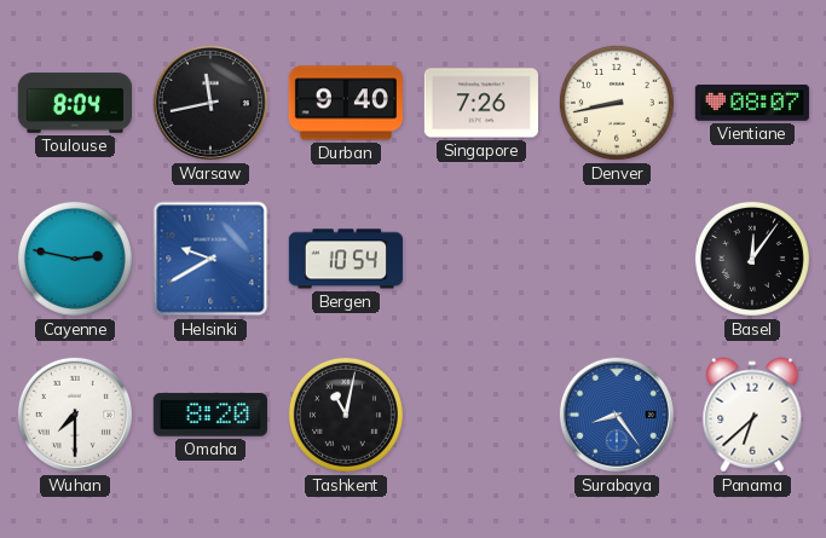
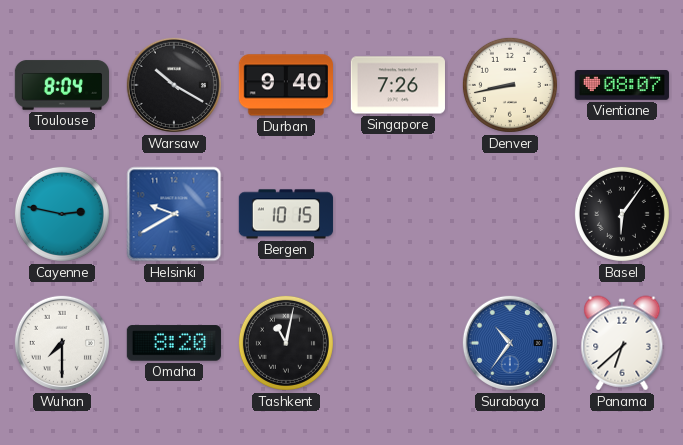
Warsaw: 11:43 -> 10:20 (174, 85)
Bergen: 10:54 -> 10:15 (285, 214)
Basel: 12:06 -> 6:06 (622, 214)
Surabaya: 8:24 -> 10:36 (510, 343)
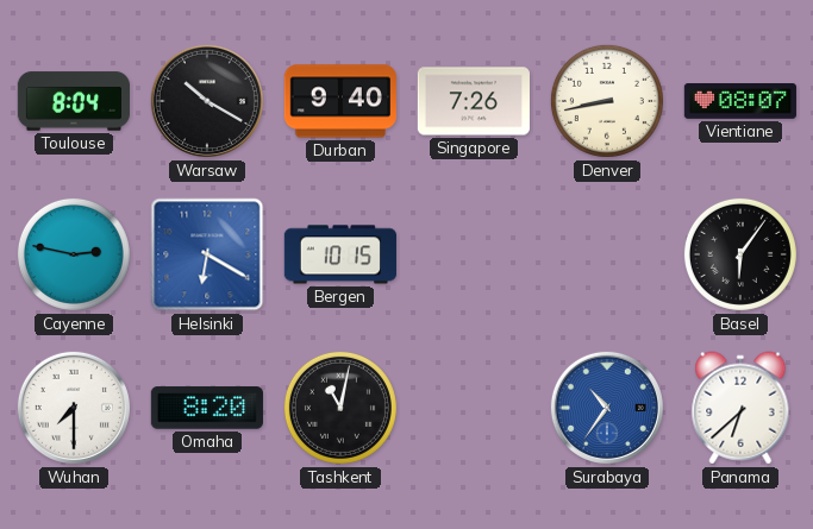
Helsinki: 9:40 -> 6:20 (207, 254)
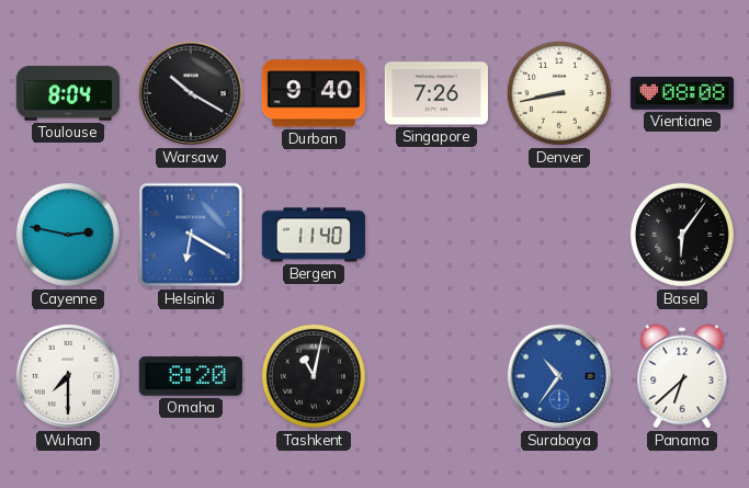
Vientiane: 08:07 -> 08:08 (682, 94)
Bergen: 10:15 -> 11:40 (313, 235)
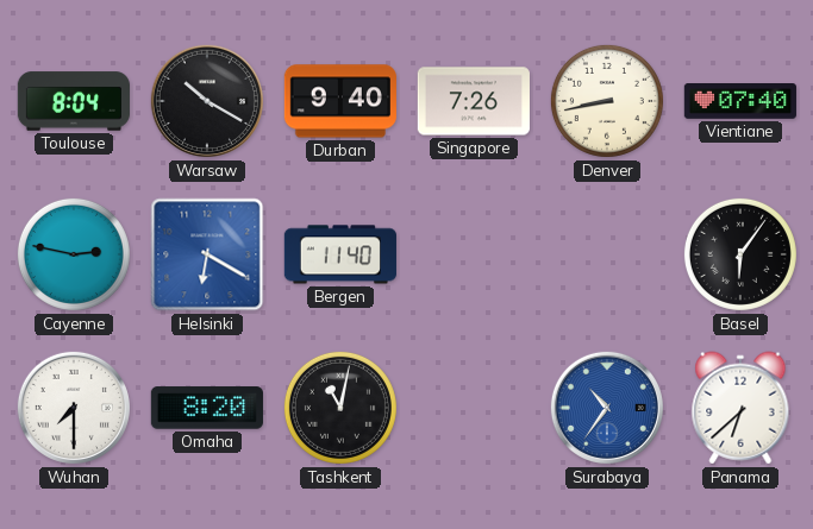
Vientiane: 08:08 -> 07:40 (740, 102)
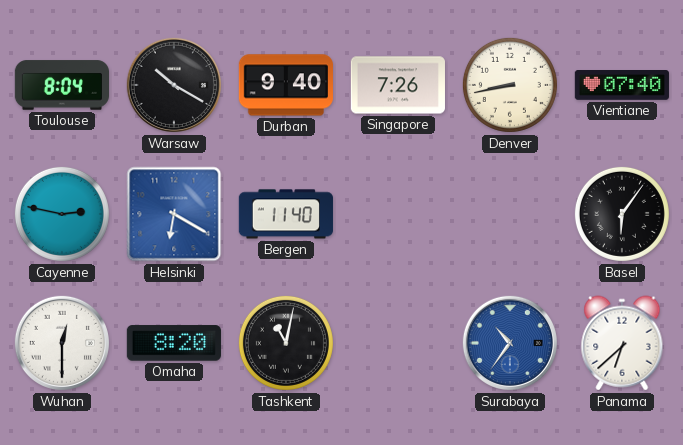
Wuhan: 7:30 -> 12:30 (62, 343)
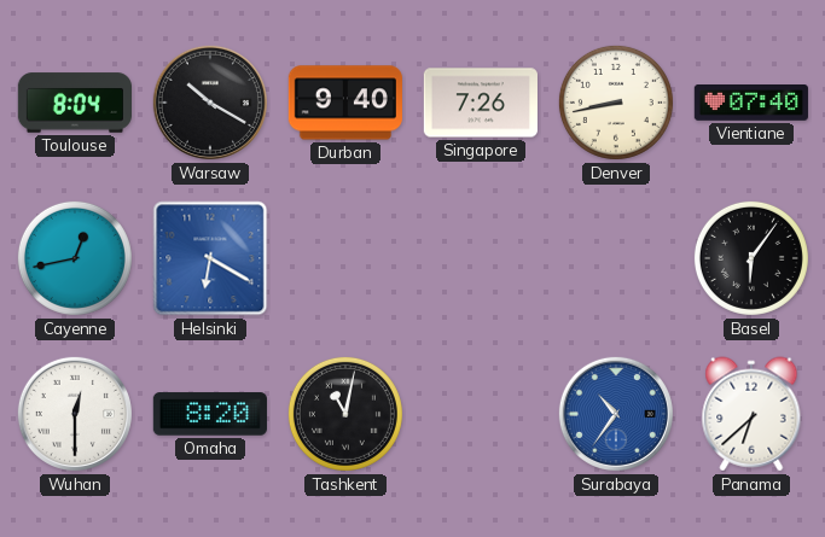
Cayenne: 2:47 -> 12:43 (75, 258)
Bergen: 11:40 -> none (285, 214)
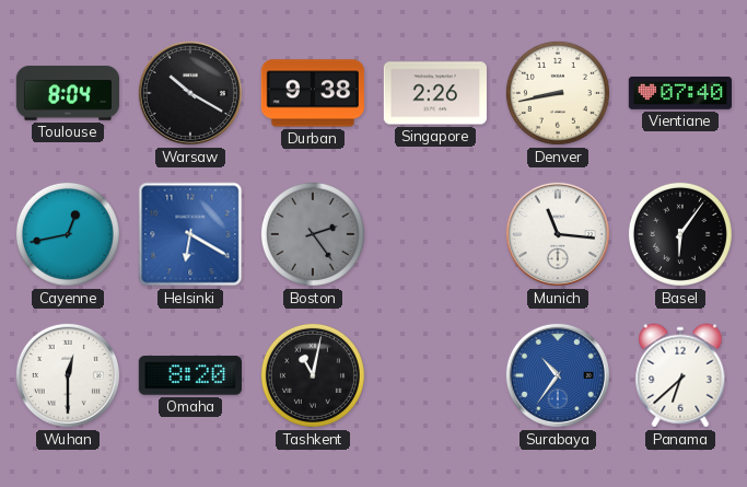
Durban: 9:40 -> 9:38 (313, 93)
Singapore: 7:26 -> 2:26 (435, 93)
Boston: none -> 2:24 (313, 234)
Munich: none -> 11:16 (558, 234)
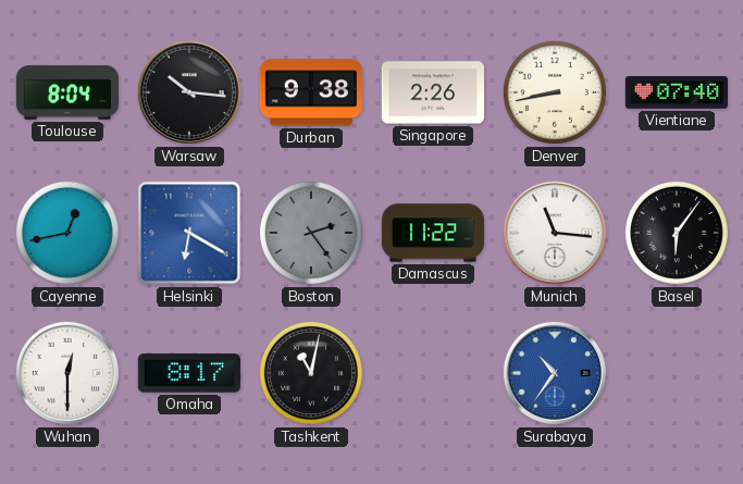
Warsaw: 10:20 -> 10:16 (189, 92)
Damascus: none -> 11:22 (432, 233)
Omaha: 8:20 -> 8:17 (189, 373)
Panama: 6:38 -> none (680, 375)
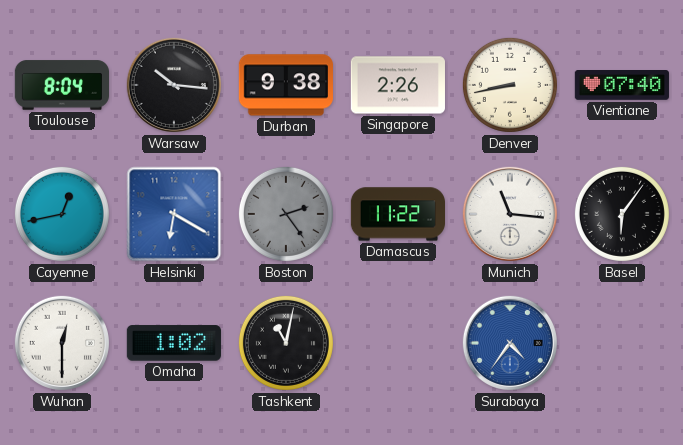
Omaha: 8:17 -> 1:02 (174, 343)
Surabaya: 10:36 -> 4:36 (510, 343)
